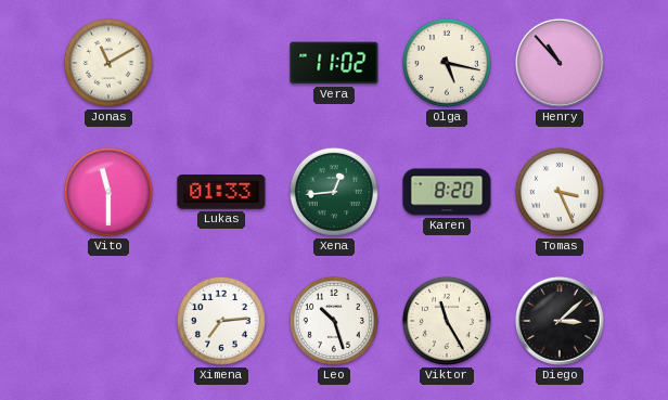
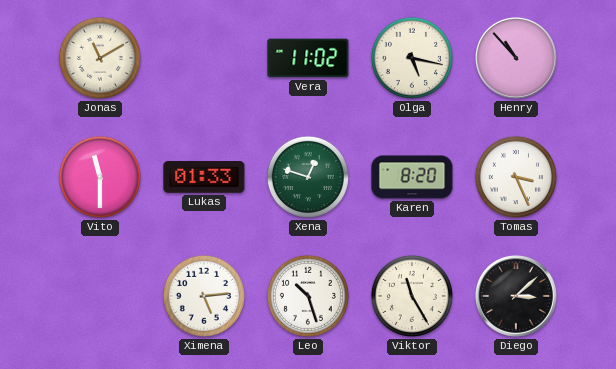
Xena: 12:44 -> 12:48 (308, 177)
Ximena: 7:14 -> 5:14 (204, 296)
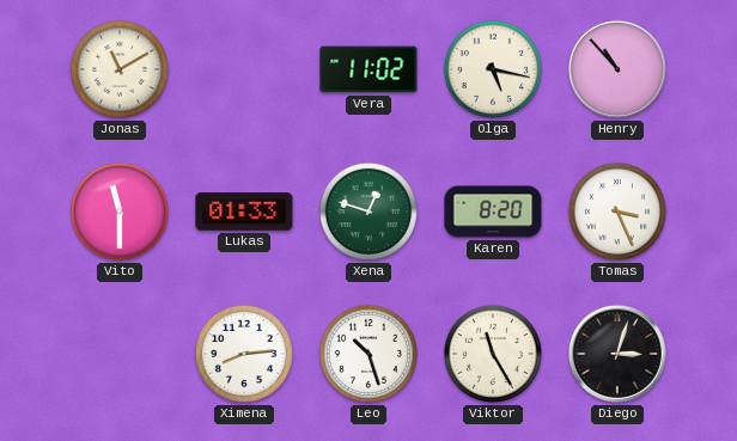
Ximena: 5:14 -> 8:14 (244, 354)
Diego: 3:08 -> 3:03 (617, 354)
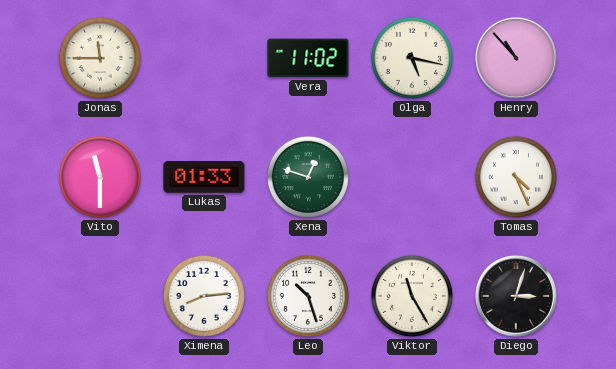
Jonas: 11:10 -> 11:45 (100, 58)
Karen: 8:20 -> none (493, 212)
Tomas: 3:26 -> 4:26 (516, 177)
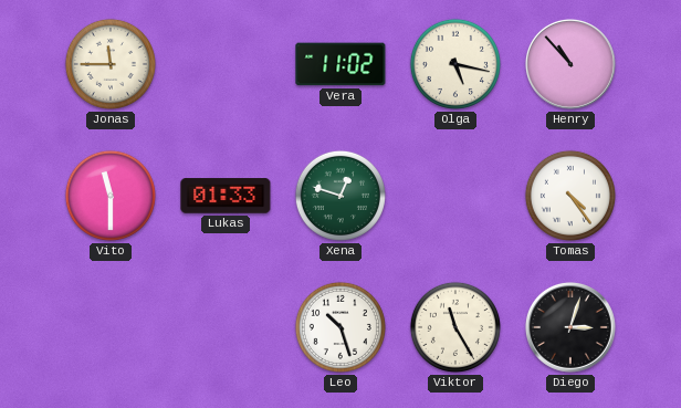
Tomas: 4:26 -> 4:24 (570, 196)
Ximena: 8:14 -> none (204, 296)
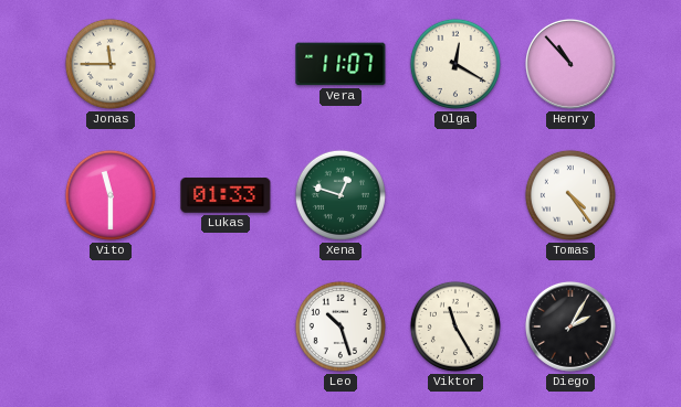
Vera: 11:02 -> 11:07 (340, 64)
Olga: 5:17 -> 12:20 (455, 64)
Diego: 3:03 -> 2:05 (570, 326)
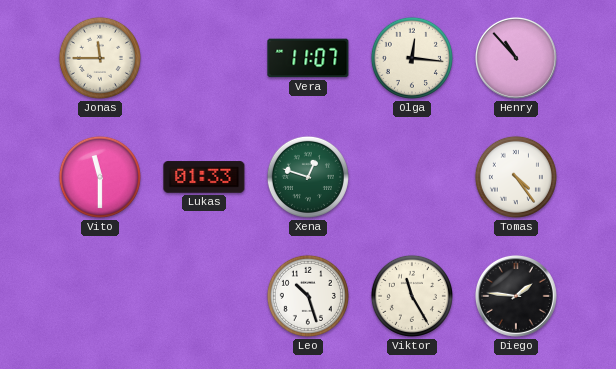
Olga: 12:20 -> 12:16 (412, 58)
Diego: 2:05 -> 1:46 (516, 296)
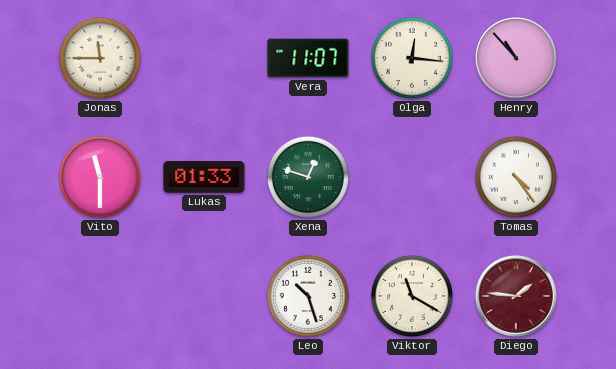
Viktor: 11:25 -> 11:20 (412, 296)
Diego dial: black -> burgundy (516, 296)
